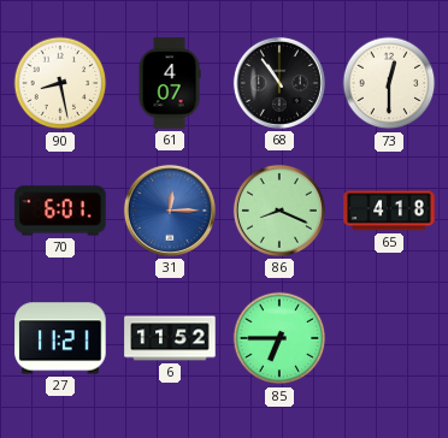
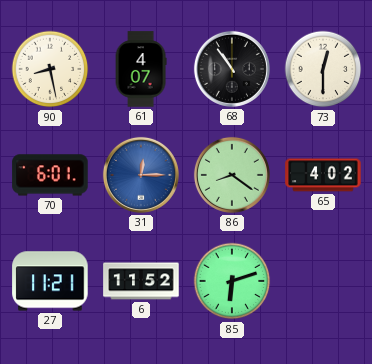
86: 8:19 -> 8:21 (232, 175)
65: 4:18 -> 4:02 (323, 175)
85: 6:45 -> 6:12 (232, 281)
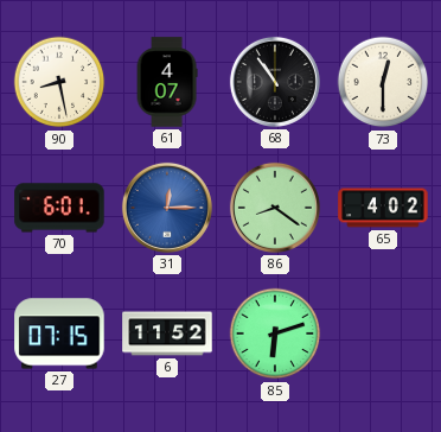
27: 11:21 -> 07:15 (59, 333)
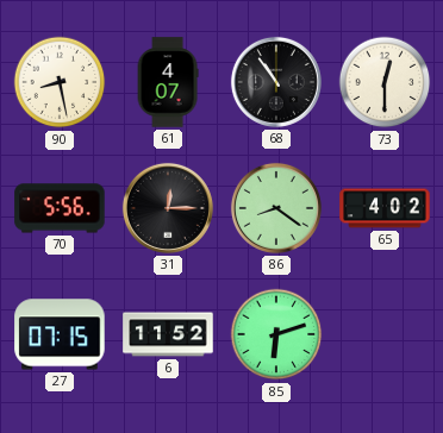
70: 6:01 -> 5:56 (60, 208)
31 dial: blue -> black (168, 208)
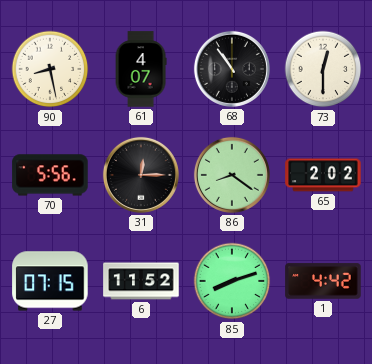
65: 4:02 -> 2:02 (323, 175)
85: 6:12 -> 8:12 (232, 281)
1: none -> 4:42 (323, 281)
